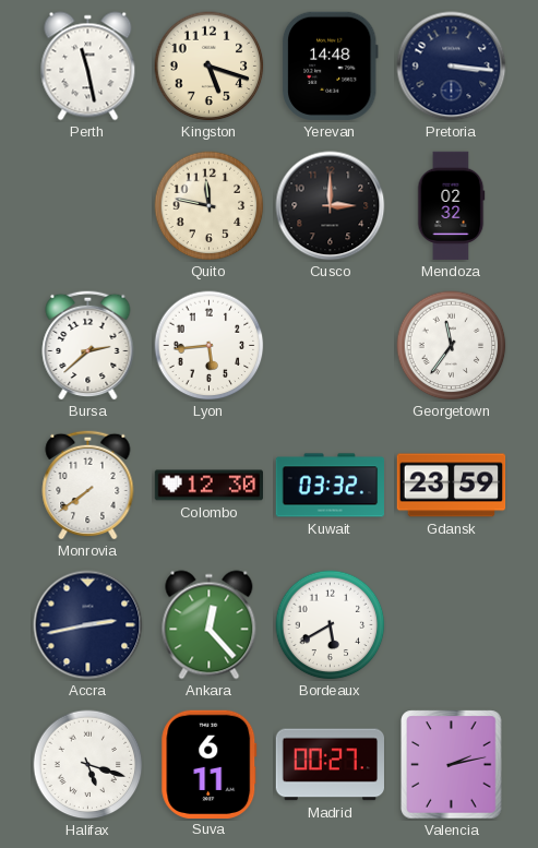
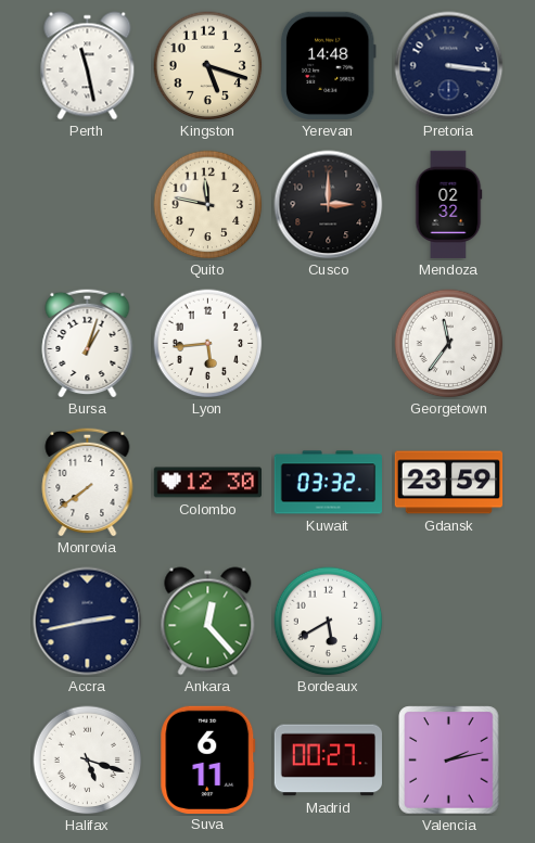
Bursa: 2:38 -> 1:03 (88, 343)
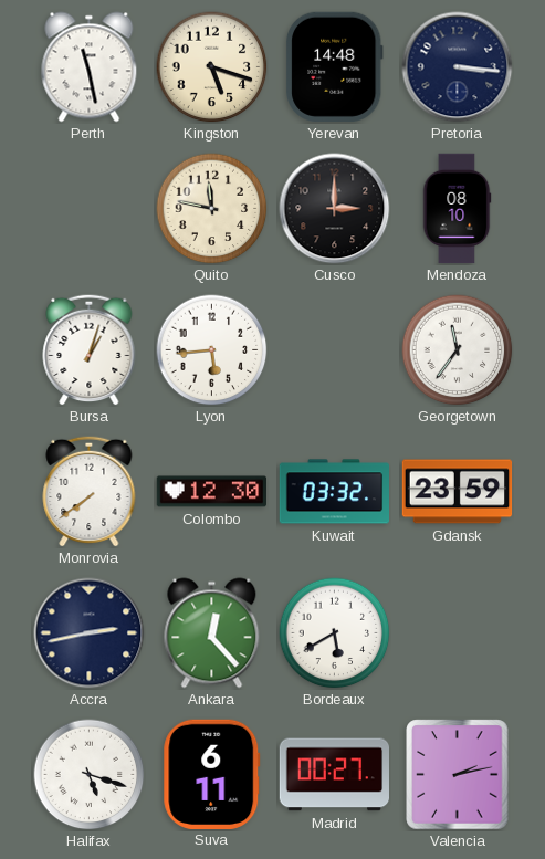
Mendoza: 02:32 -> 08:10 (457, 209)
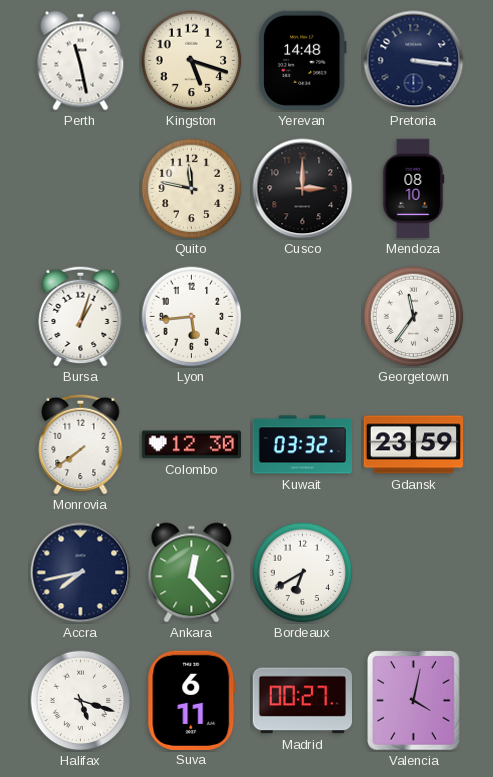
Accra: 2:43 -> 7:43 (81, 573)
Bordeaux: 5:40 -> 6:40 (303, 573)
Valencia: 2:13 -> 4:02 (414, 701)
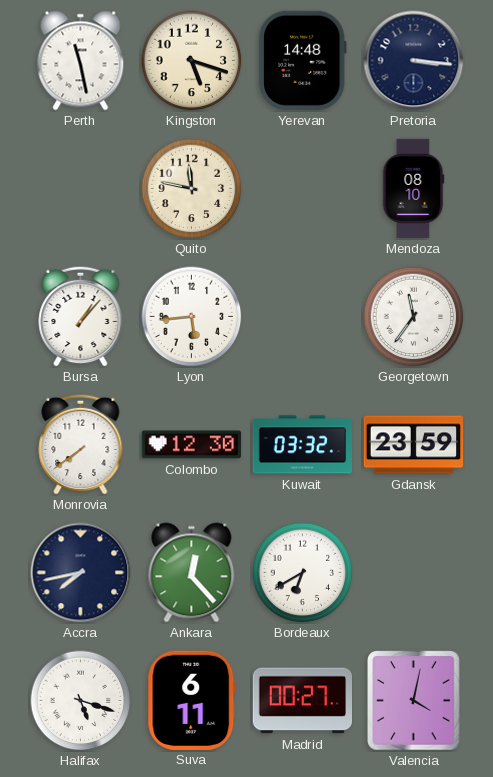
Cusco: 3:00 -> none (303, 189)
Bursa: 1:03 -> 1:07 (81, 316)
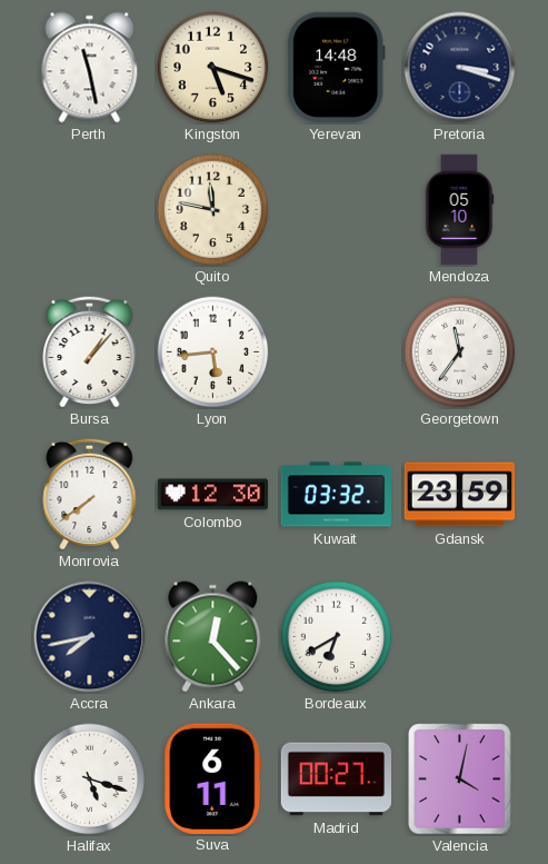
Pretoria: 3:16 -> 3:18 (460, 68)
Mendoza: 08:10 -> 05:10 (459, 210)
